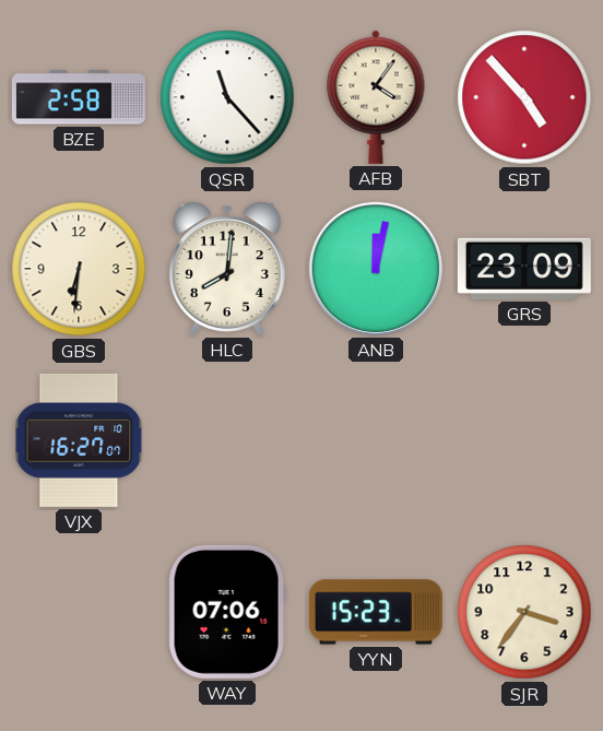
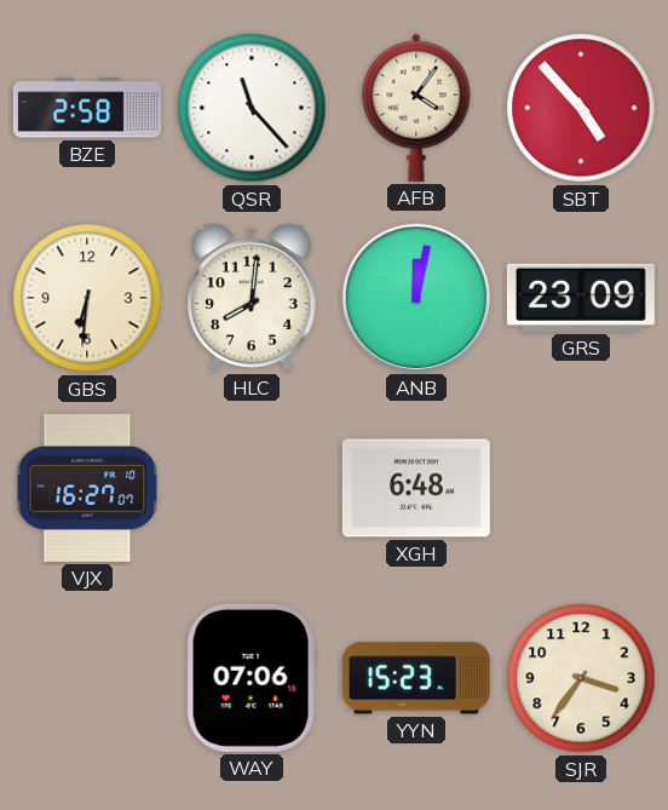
XGH: none -> 6:48 (416, 488)
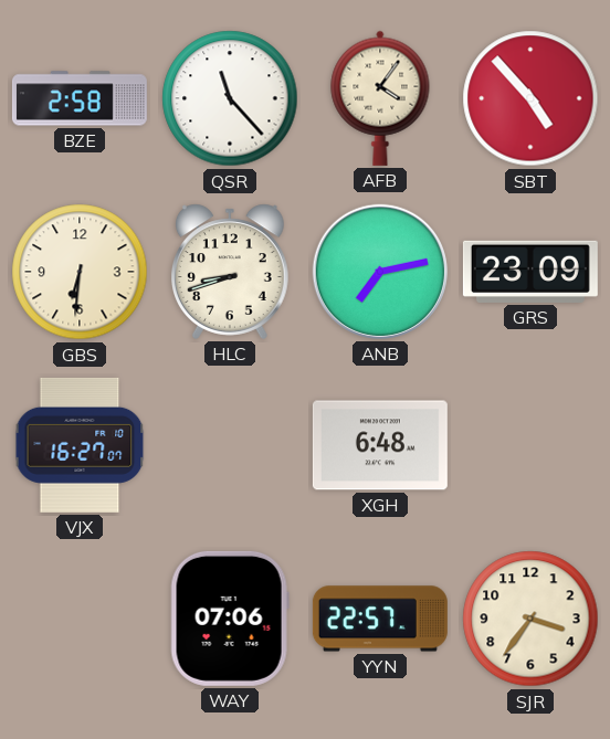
HLC: 8:01 -> 8:42 (230, 272)
ANB: 12:02 -> 7:13 (380, 272)
YYN: 15:23 -> 22:57 (380, 619)
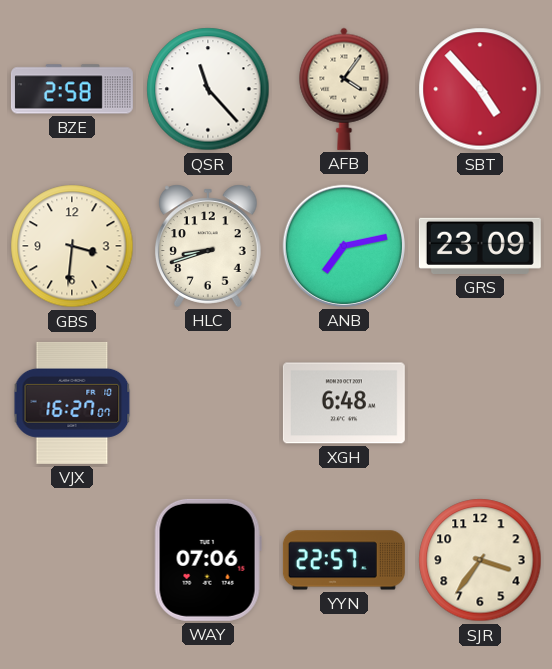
GBS: 6:31 -> 3:31 (72, 246)
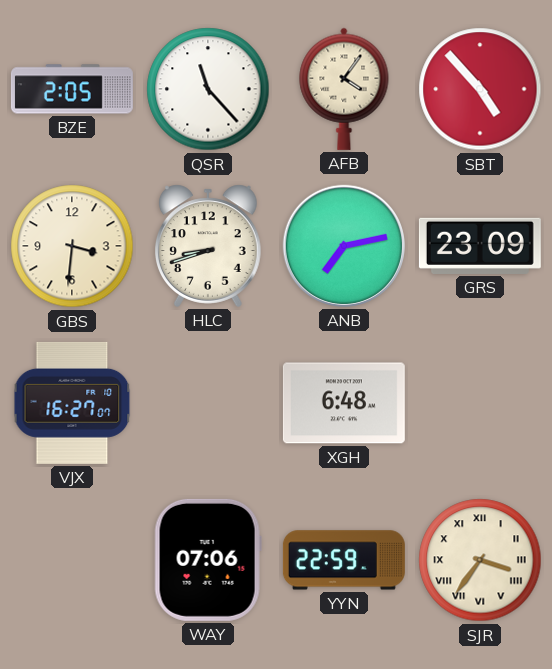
BZE: 2:58 -> 2:05 (72, 89)
YYN: 22:57 -> 22:59 (344, 560)
SJR numerals: Arabic -> Roman (480, 560)
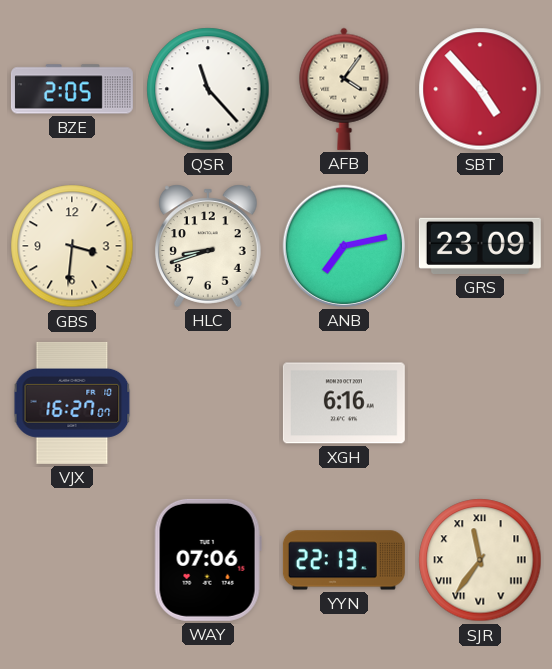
XGH: 6:48 -> 6:16 (344, 403)
YYN: 22:59 -> 22:13 (344, 560)
SJR: 3:36 -> 11:36 (480, 560)
